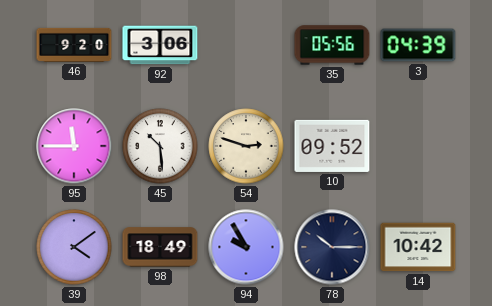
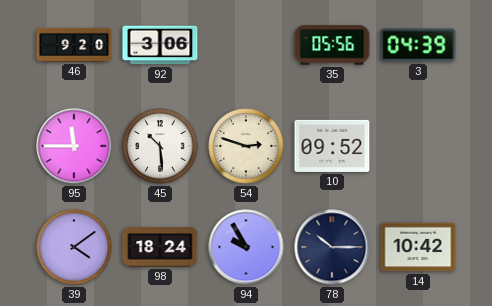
98: 18:49 -> 18:24 (160, 247)
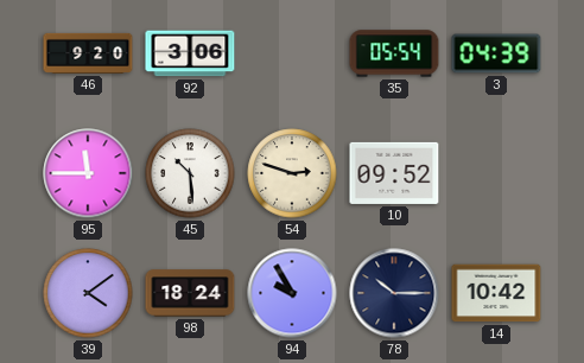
35: 05:56 -> 05:54 (394, 53)
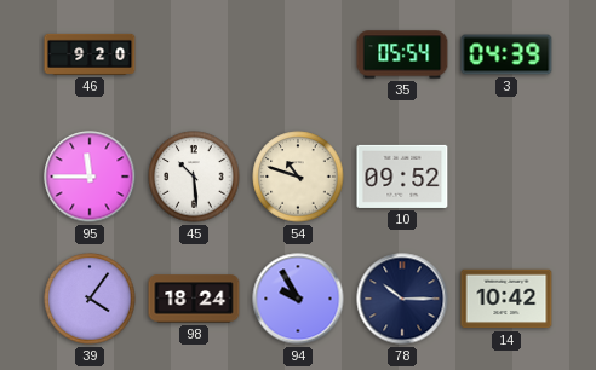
92: 3:06 -> none (190, 53)
54: 2:48 -> 10:48 (298, 177)
39: 4:09 -> 4:06 (90, 299)
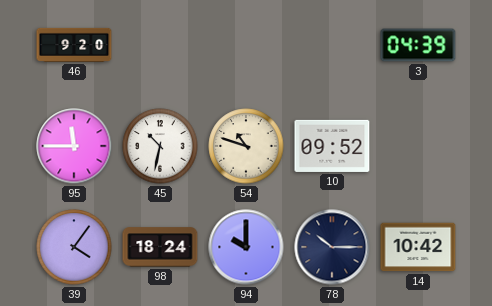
35: 05:54 -> none (402, 54)
45: 10:29 -> 10:32 (160, 146)
94: 9:55 -> 10:00 (246, 247)
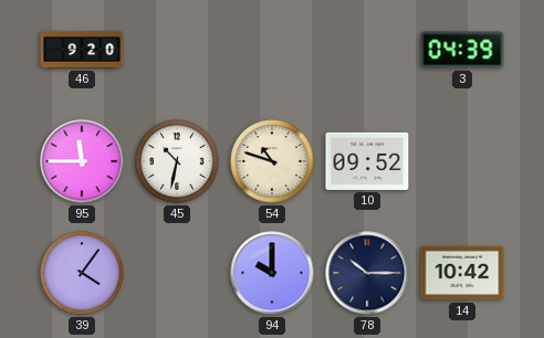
98: 18:24 -> none (160, 247)
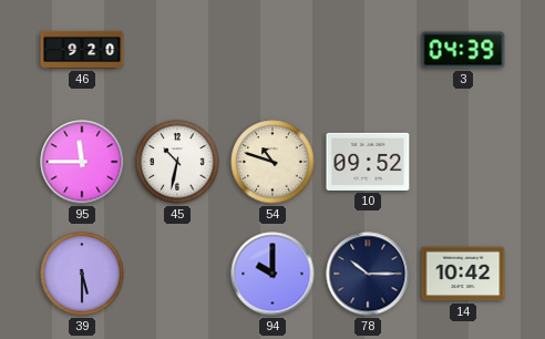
39: 4:06 -> 5:30 (82, 274)
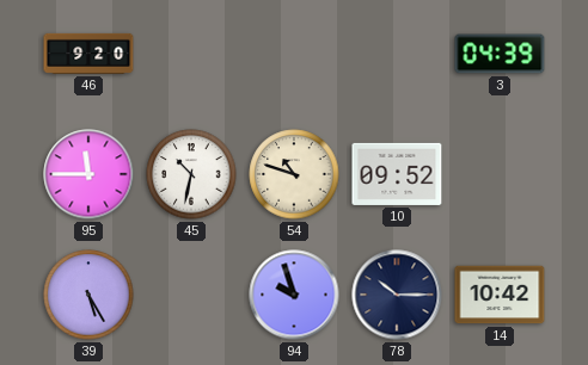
39: 5:30 -> 5:25 (88, 295)
94: 10:00 -> 9:57 (294, 295)
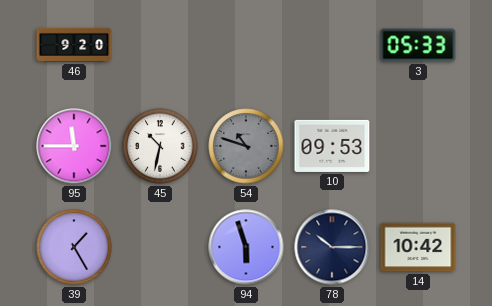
3: 04:39 -> 05:33 (418, 45)
54 dial: cream -> grey (246, 146)
10: 09:52 -> 09:53 (332, 146)
39: 5:25 -> 1:25 (74, 247)
94: 9:57 -> 5:57 (246, 247)
